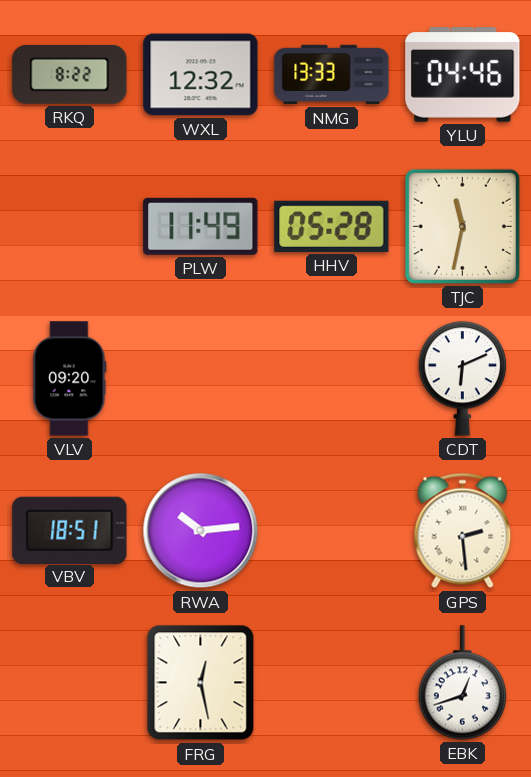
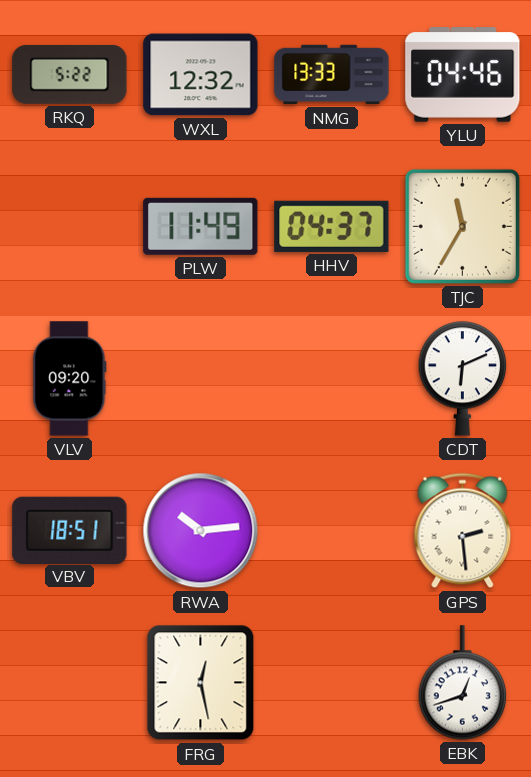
RKQ: 8:22 -> 5:22 (70, 74)
HHV: 05:28 -> 04:37 (332, 226)
TJC: 11:32 -> 11:35 (462, 226)
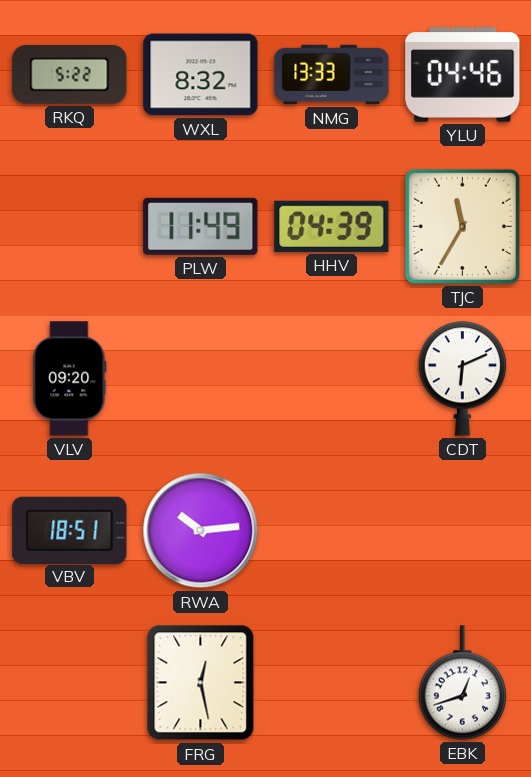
WXL: 12:32 -> 8:32 (201, 75)
HHV: 04:37 -> 04:39 (332, 226)
GPS: 2:29 -> none (463, 531)
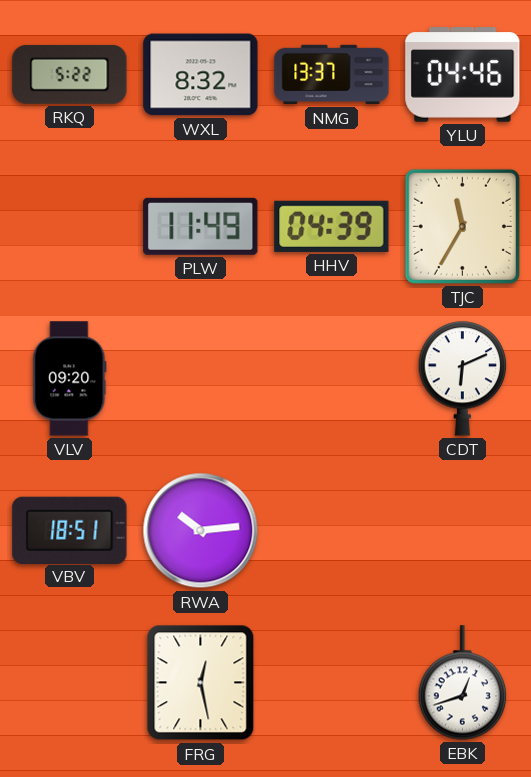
NMG: 13:33 -> 13:37 (332, 75)
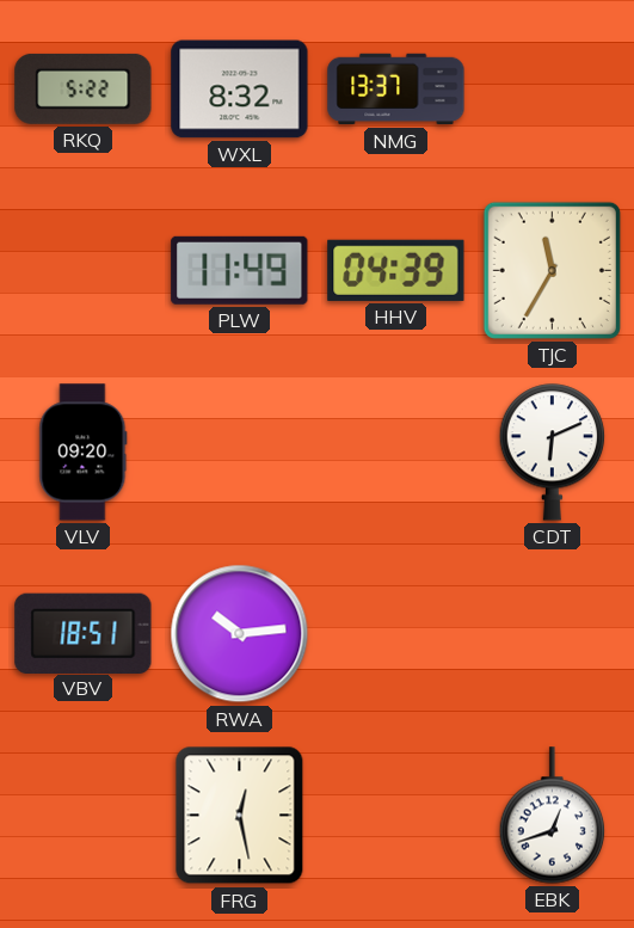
YLU: 04:46 -> none (463, 75)
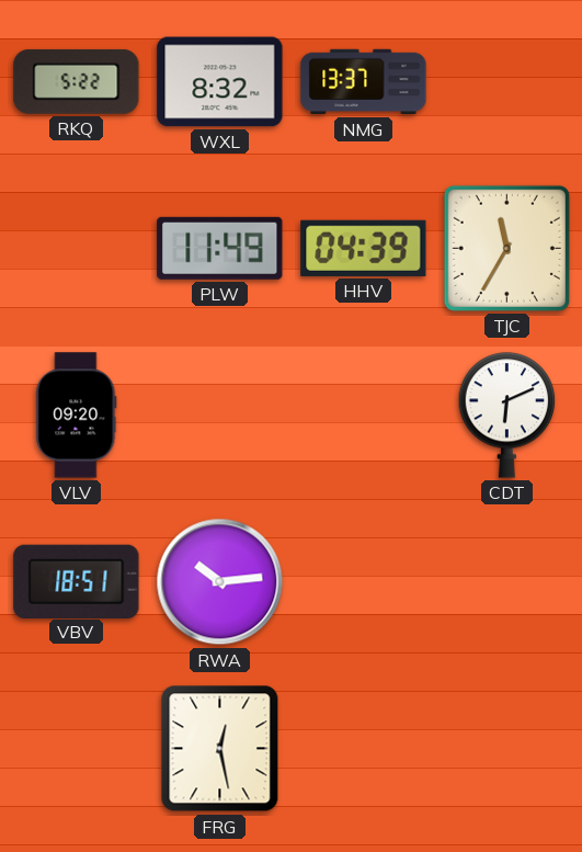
EBK: 12:42 -> none (553, 816)
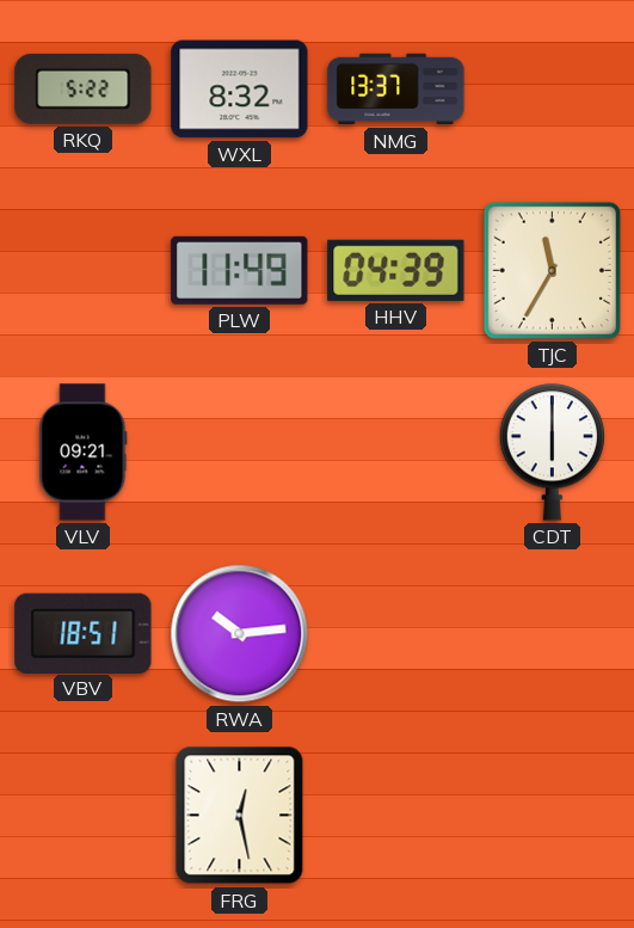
VLV: 09:20 -> 09:21 (84, 453)
CDT: 6:11 -> 6:00 (553, 453)
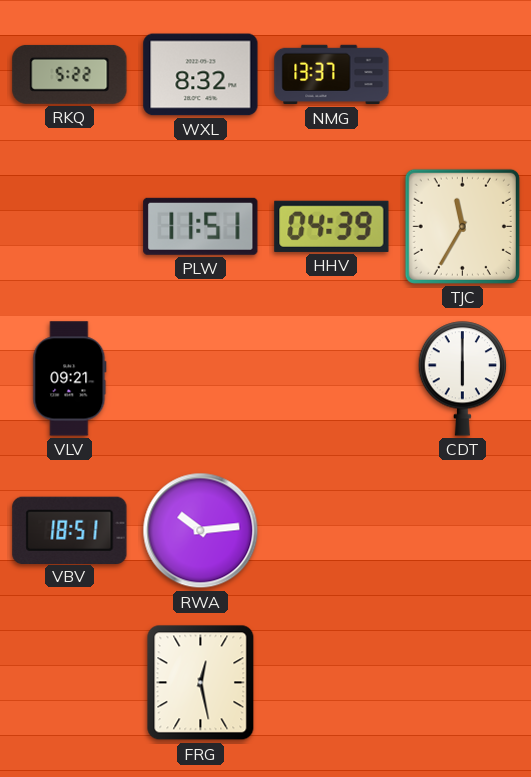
PLW: 11:49 -> 11:51 (201, 226)
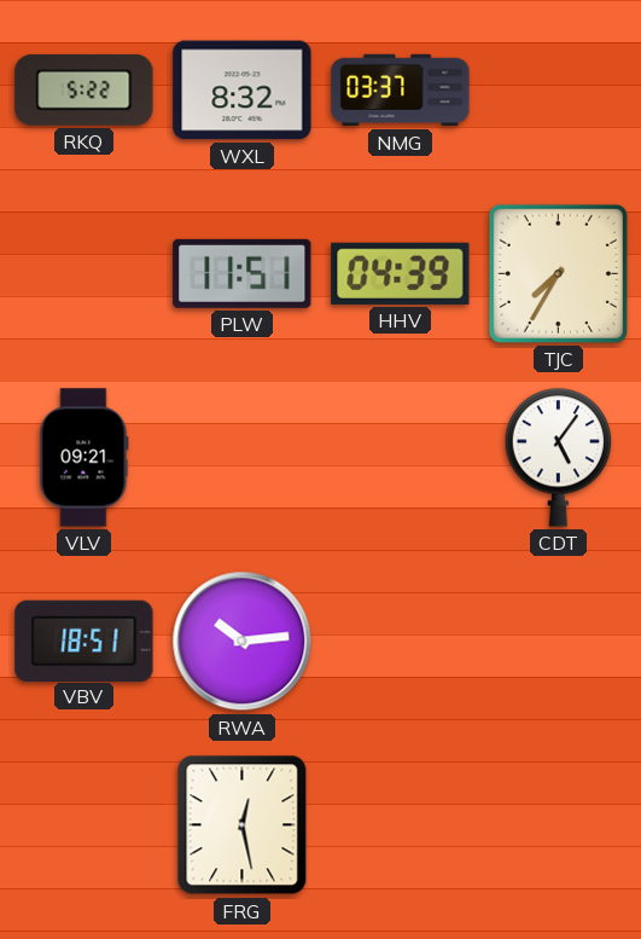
NMG: 13:37 -> 03:37 (401, 91)
TJC: 11:35 -> 7:35 (558, 273)
CDT: 6:00 -> 5:06 (559, 458)
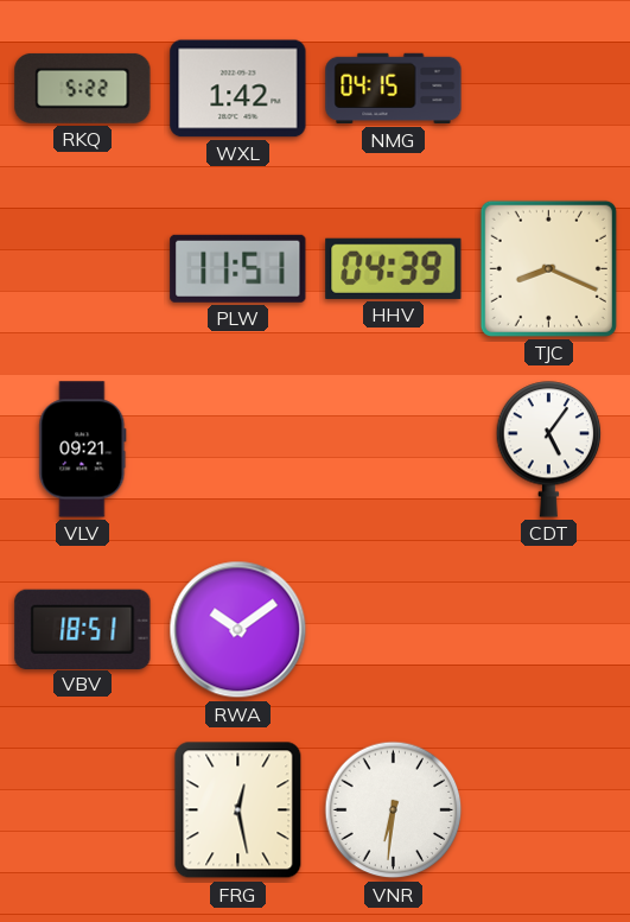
WXL: 8:32 -> 1:42 (238, 89)
NMG: 03:37 -> 04:15 (394, 89)
TJC: 7:35 -> 8:19 (548, 268)
RWA: 10:14 -> 10:09 (238, 630)
VNR: none -> 6:31 (394, 810)
